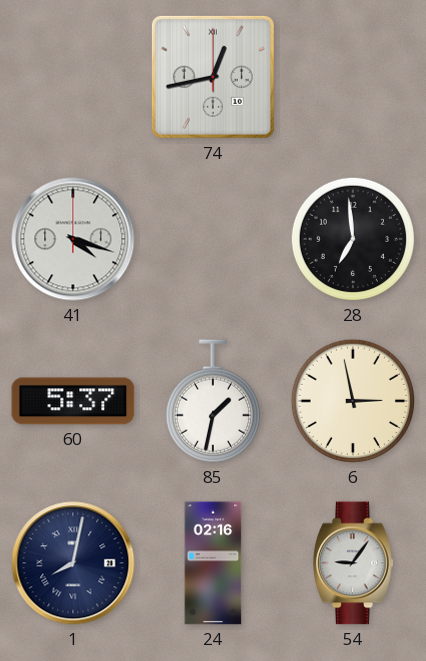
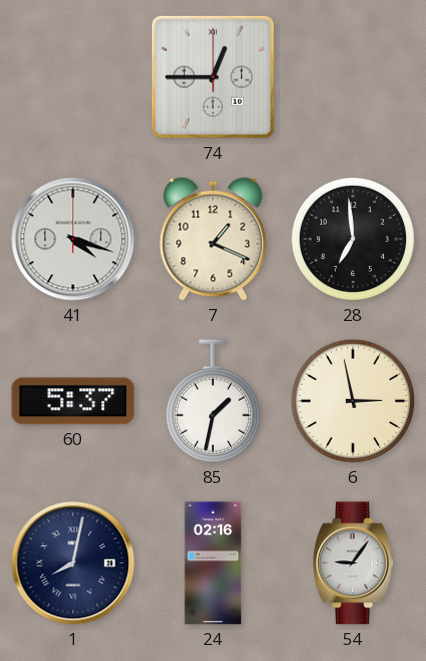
74: 12:43 -> 12:45 (213, 77)
7: none -> 1:19 (213, 239)
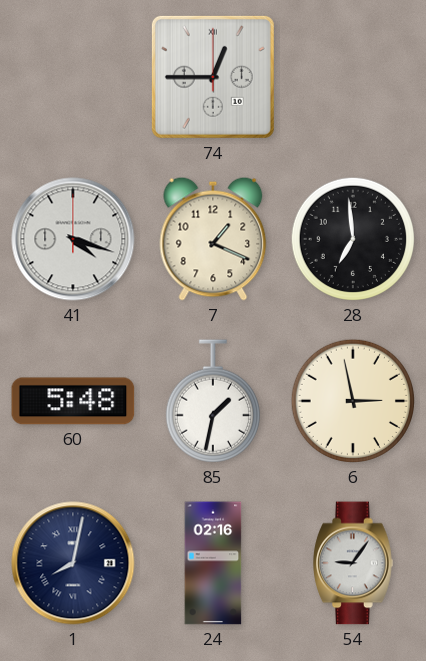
60: 5:37 -> 5:48 (73, 401)
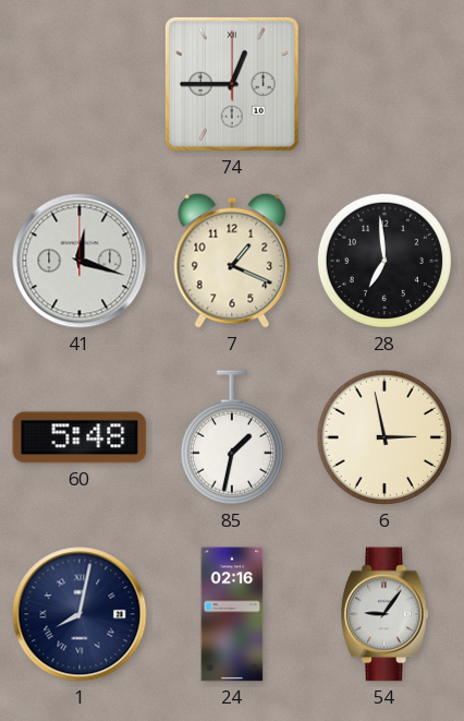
41: 4:18 -> 12:18 (80, 261)
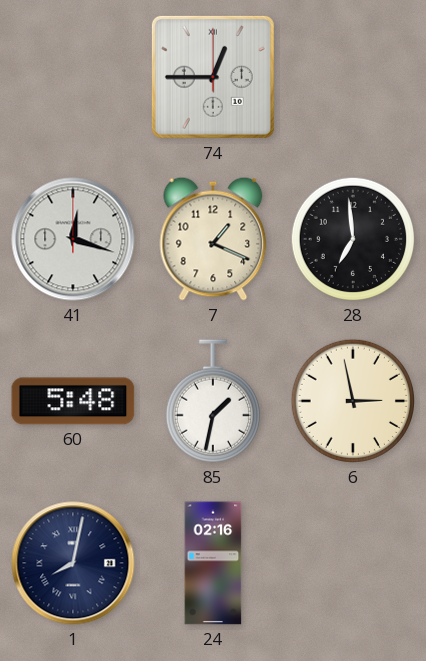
54: 9:06 -> none (384, 614)
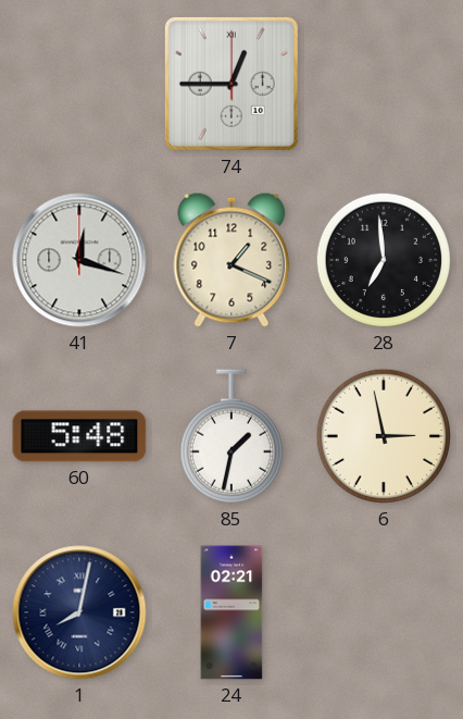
24: 02:16 -> 02:21 (231, 612)
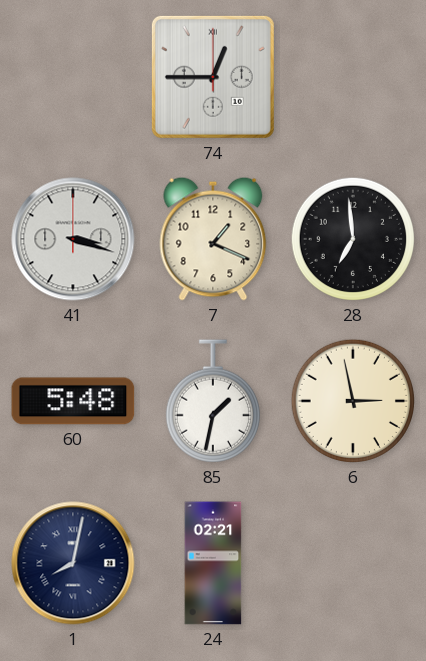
41: 12:18 -> 3:18 (73, 239)
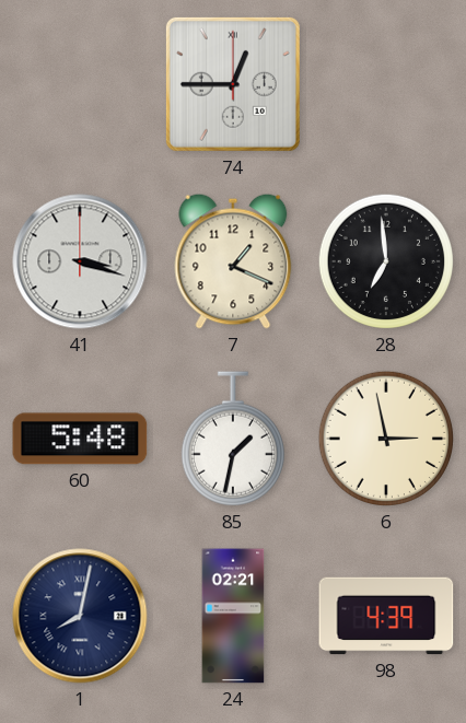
98: none -> 4:39 (386, 616)
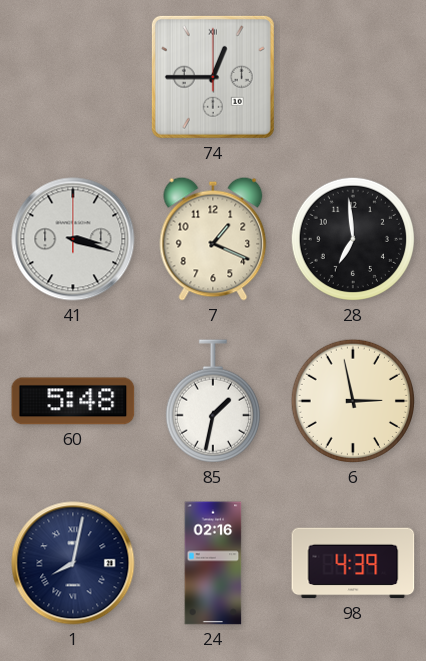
24: 02:21 -> 02:16 (213, 563)
